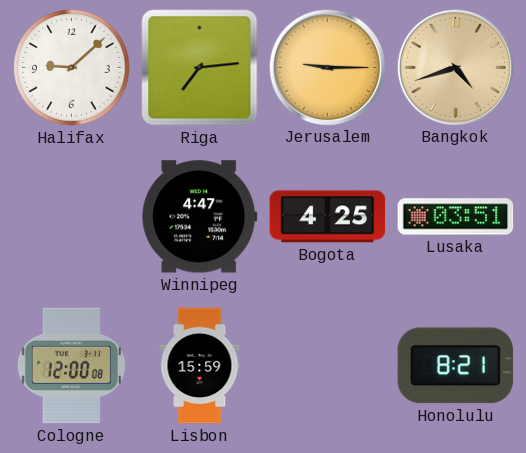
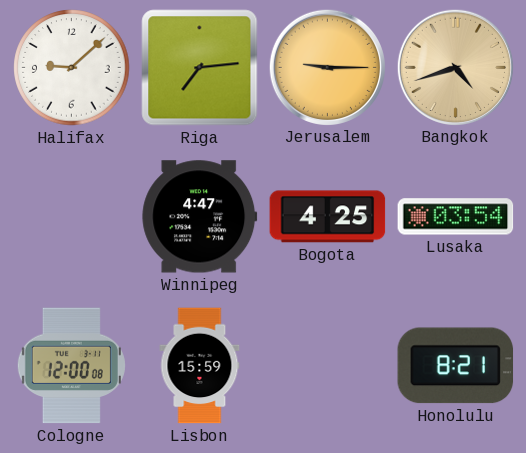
Lusaka: 03:51 -> 03:54 (456, 217)
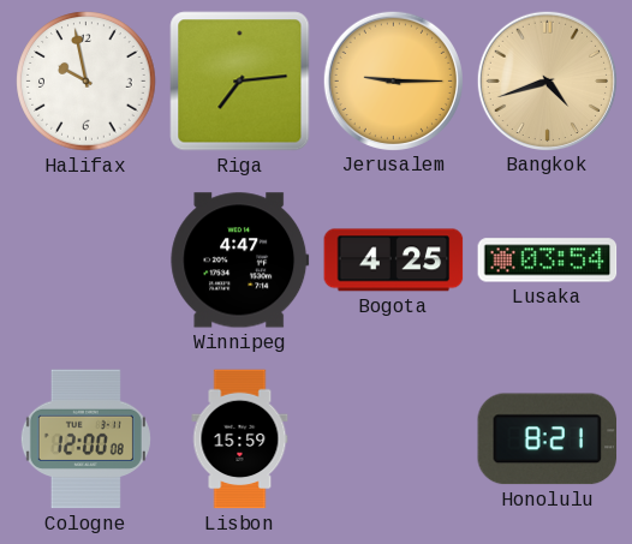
Halifax: 9:08 -> 9:58 (87, 82)
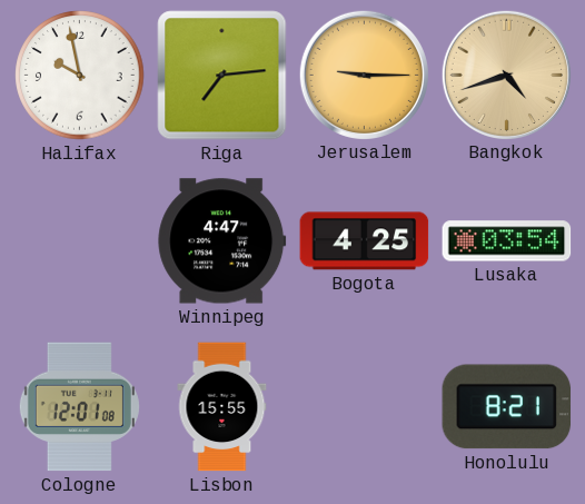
Cologne: 12:00 -> 12:01 (79, 407)
Lisbon: 15:59 -> 15:55 (222, 407)
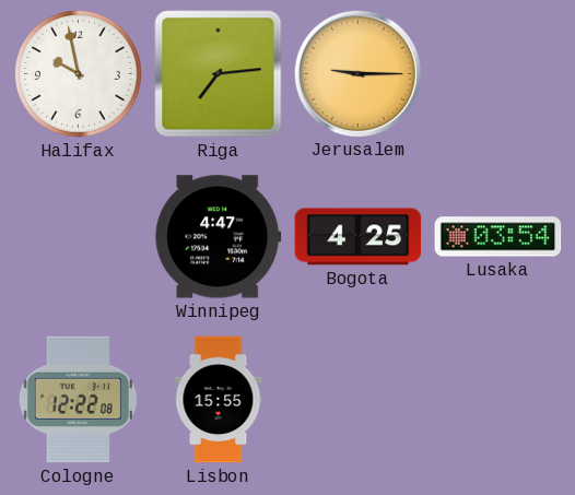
Bangkok: 4:42 -> none (506, 75)
Cologne: 12:01 -> 12:22 (78, 400)
Honolulu: 8:21 -> none (507, 407)
